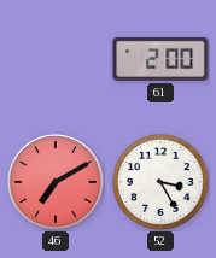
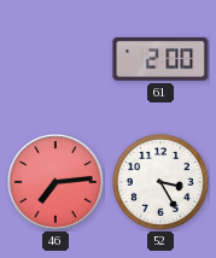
46: 7:10 -> 7:14 (56, 182)
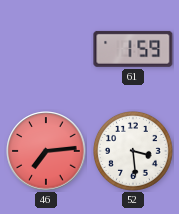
61: 2:00 -> 1:59 (133, 49)
52: 3:25 -> 3:29 (134, 152)
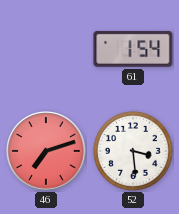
61: 1:59 -> 1:54 (133, 49)
46: 7:14 -> 7:12 (46, 151)
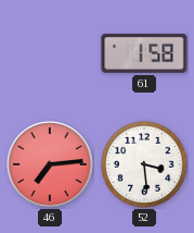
61: 1:54 -> 1:58 (144, 53)
46: 7:12 -> 7:14 (50, 164)
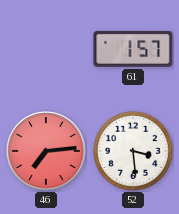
61: 1:58 -> 1:57 (133, 49)
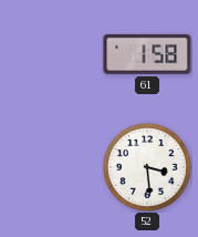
61: 1:57 -> 1:58 (147, 54)
46: 7:14 -> none (46, 151)
